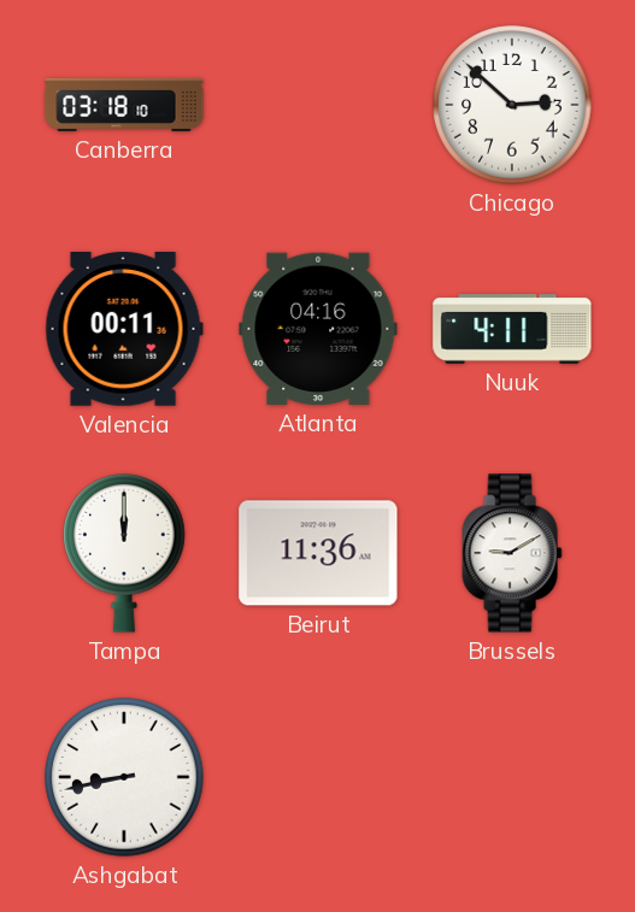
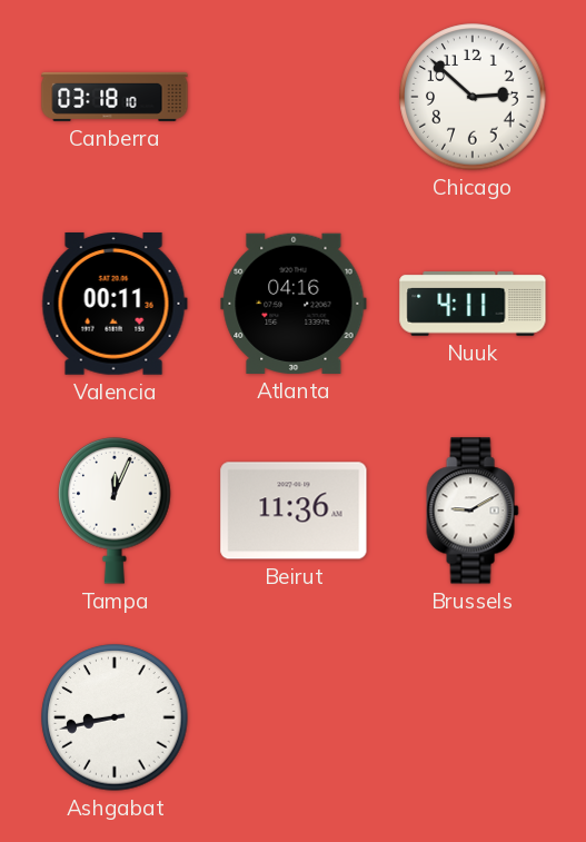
Tampa: 12:00 -> 12:04 (115, 512)
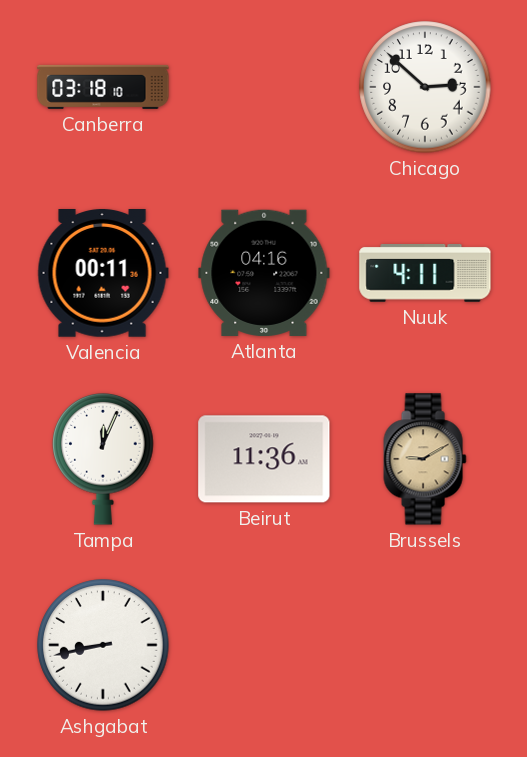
Brussels dial: white -> champagne (425, 459)
